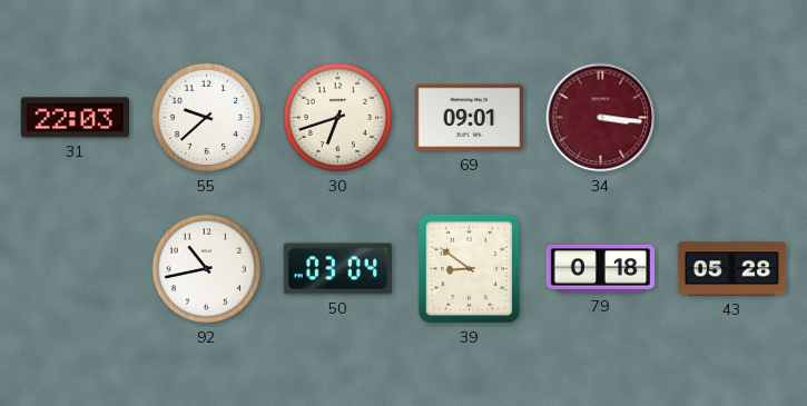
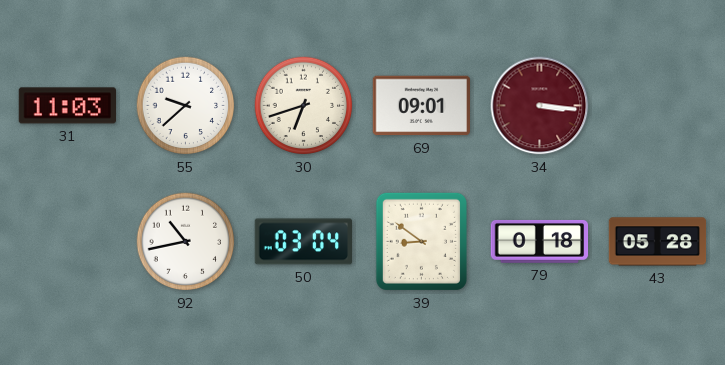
31: 22:03 -> 11:03 (67, 106)
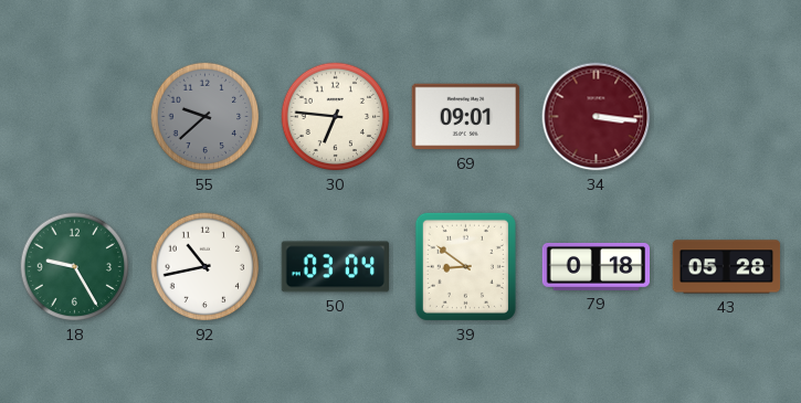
31: 11:03 -> none (67, 106)
55 dial: white -> grey (205, 117)
30: 6:42 -> 6:46 (336, 117)
18: none -> 9:25 (75, 267)
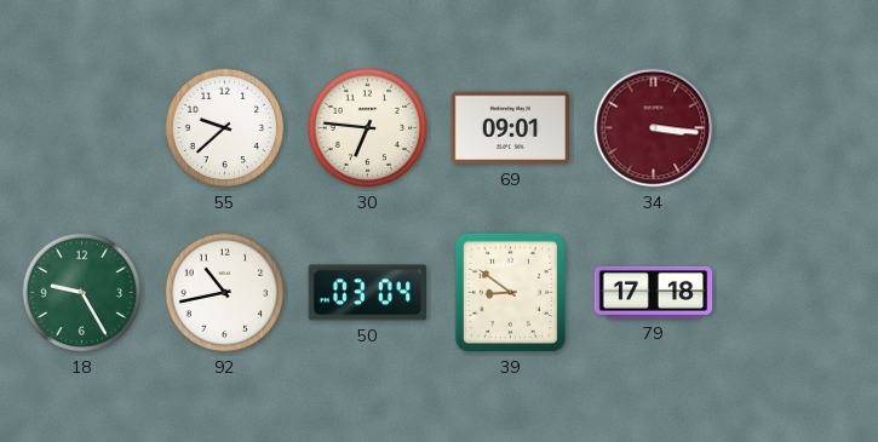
55 dial: grey -> white (225, 128)
79: 0:18 -> 17:18 (654, 292)
43: 05:28 -> none (727, 267)
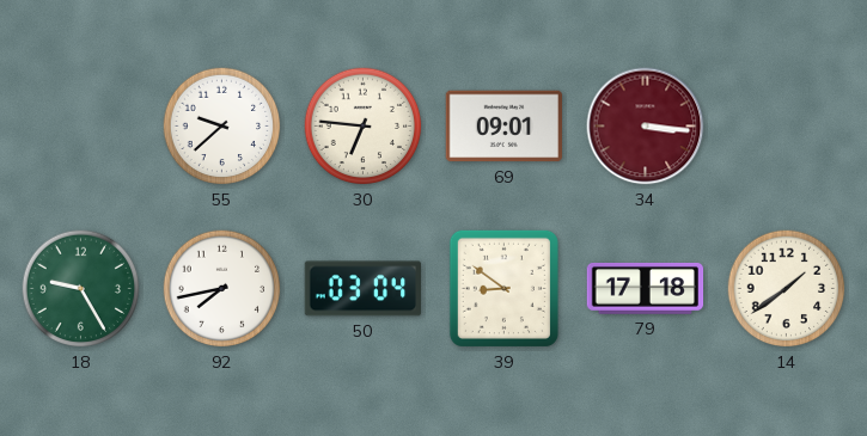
92: 10:43 -> 7:43 (222, 289)
14: none -> 1:39 (787, 289)
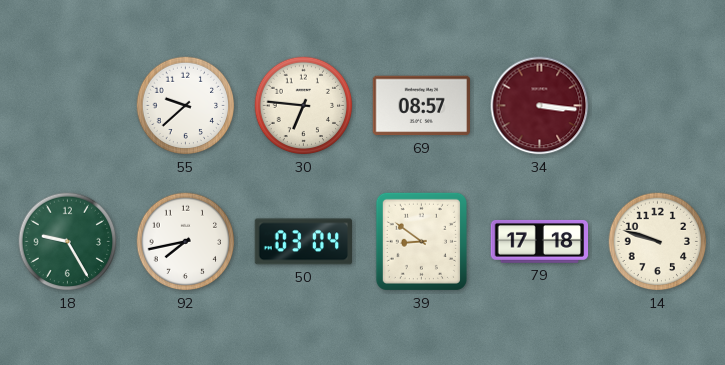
69: 09:01 -> 08:57 (421, 106)
14: 1:39 -> 9:48 (658, 242)
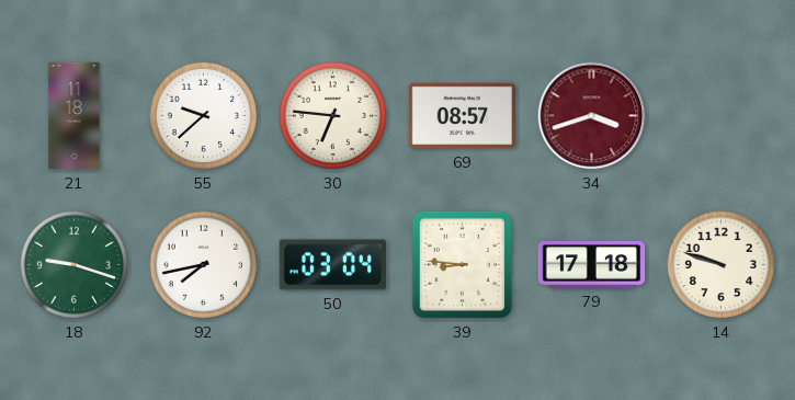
21: none -> 11:18 (75, 116)
34: 3:16 -> 3:42 (592, 116)
18: 9:25 -> 9:18 (75, 265)
39: 8:51 -> 8:46 (462, 264)
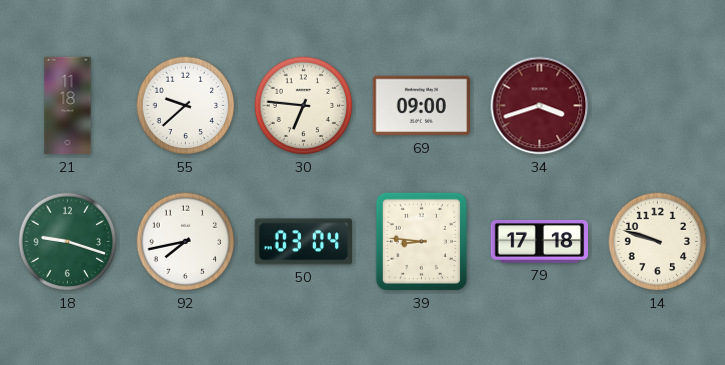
69: 08:57 -> 09:00 (421, 106)
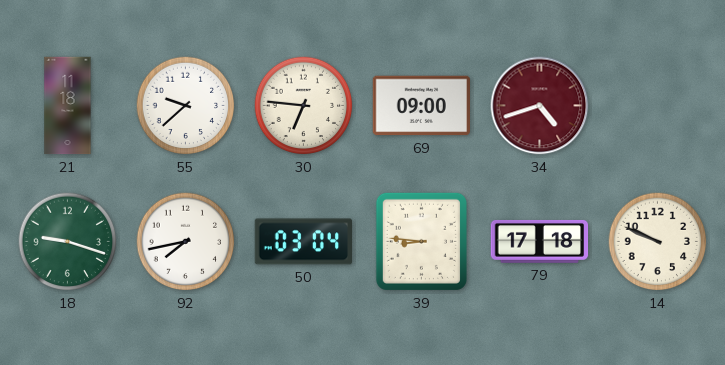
34: 3:42 -> 4:42 (540, 106)
14: 9:48 -> 9:49 (658, 242)
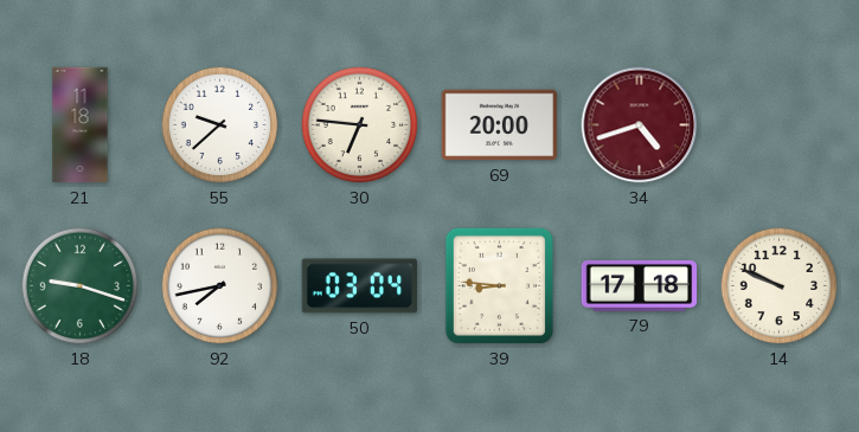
69: 09:00 -> 20:00 (499, 125)
